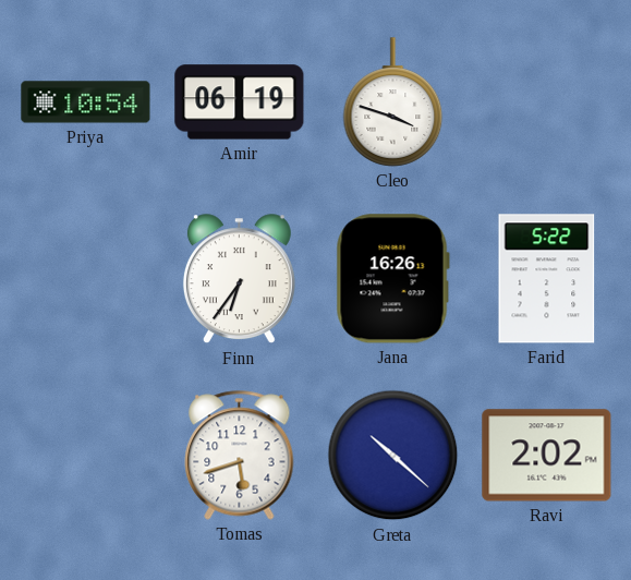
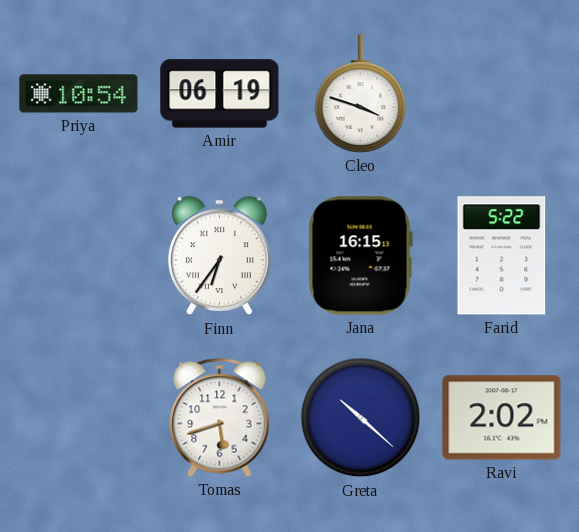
Jana: 16:26 -> 16:15 (360, 256)
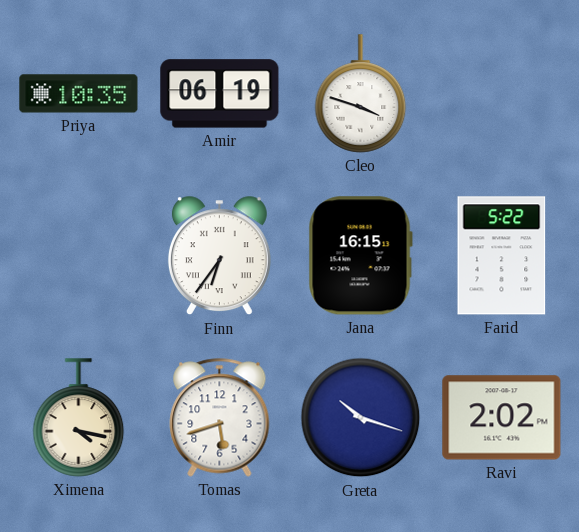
Priya: 10:54 -> 10:35 (79, 94)
Ximena: none -> 4:17 (79, 418)
Greta: 10:22 -> 10:18 (361, 418)
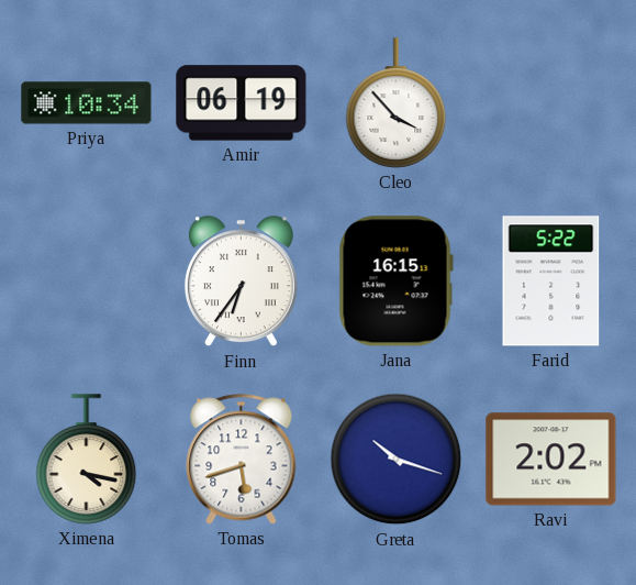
Priya: 10:35 -> 10:34 (87, 103)
Cleo: 3:48 -> 3:53 (397, 103)
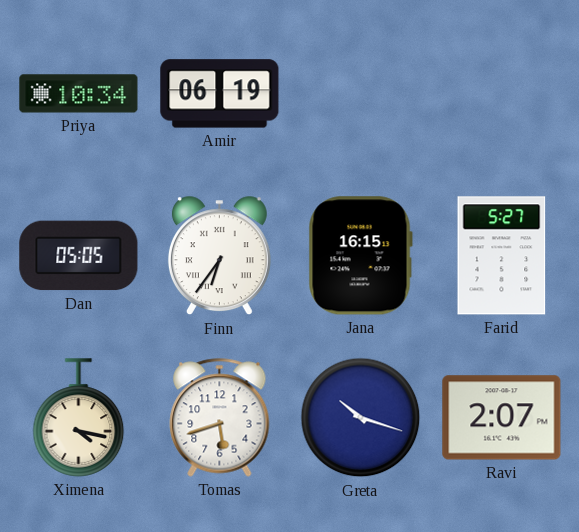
Cleo: 3:53 -> none (397, 103)
Dan: none -> 05:05 (79, 256)
Farid: 5:22 -> 5:27 (502, 256)
Ravi: 2:02 -> 2:07 (502, 418)
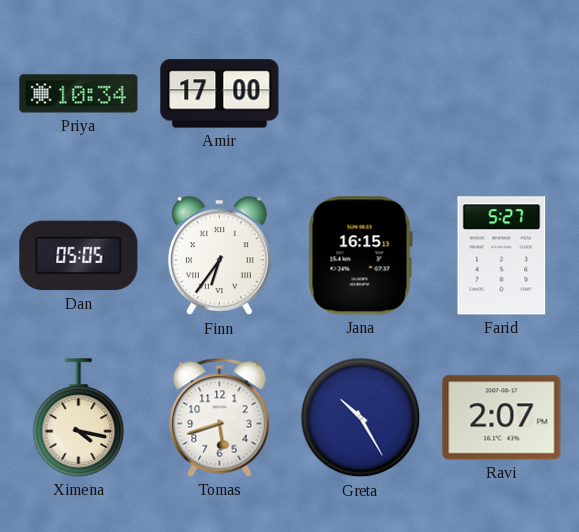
Amir: 06:19 -> 17:00 (220, 94)
Greta: 10:18 -> 10:25 (361, 418)
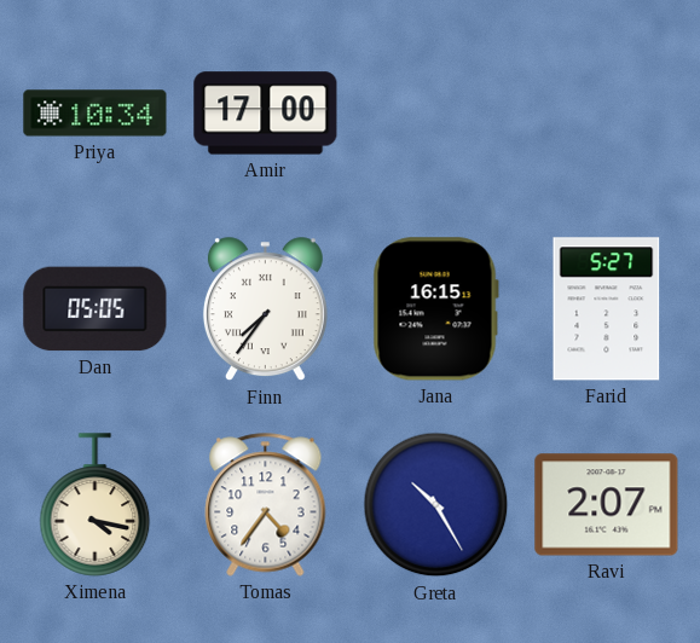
Finn: 6:36 -> 7:36 (265, 309)
Tomas: 5:42 -> 4:36 (266, 505)
